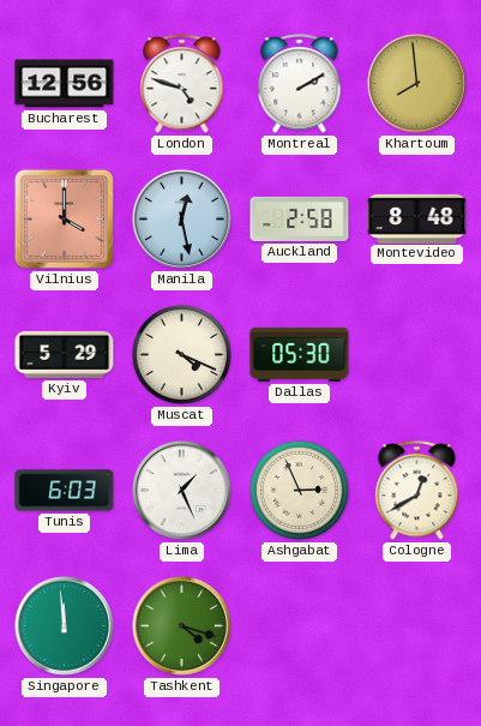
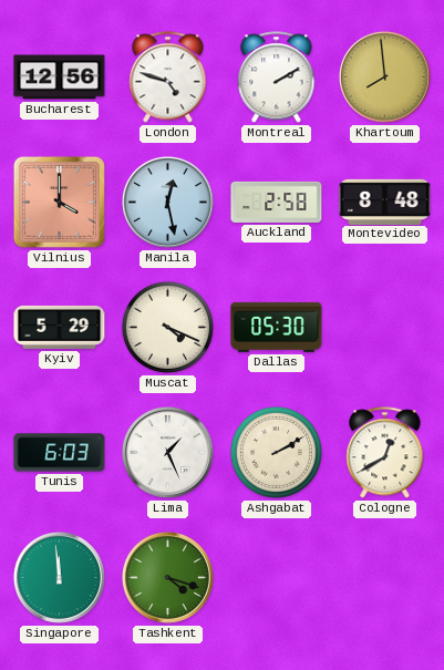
Ashgabat: 2:56 -> 2:10 (276, 452)
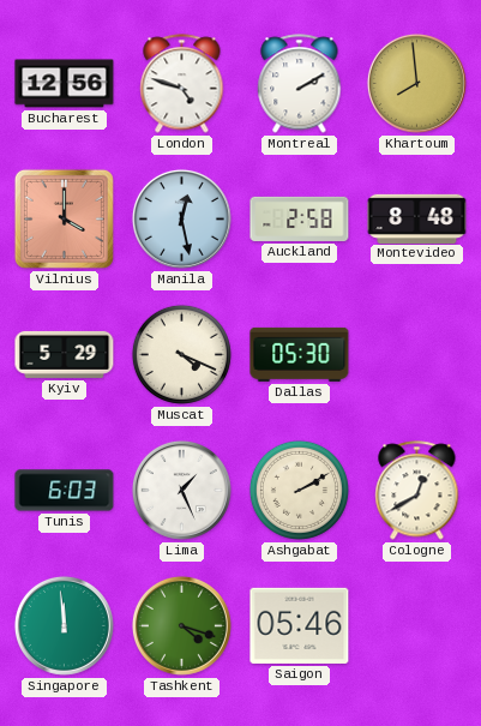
Saigon: none -> 05:46 (300, 625)
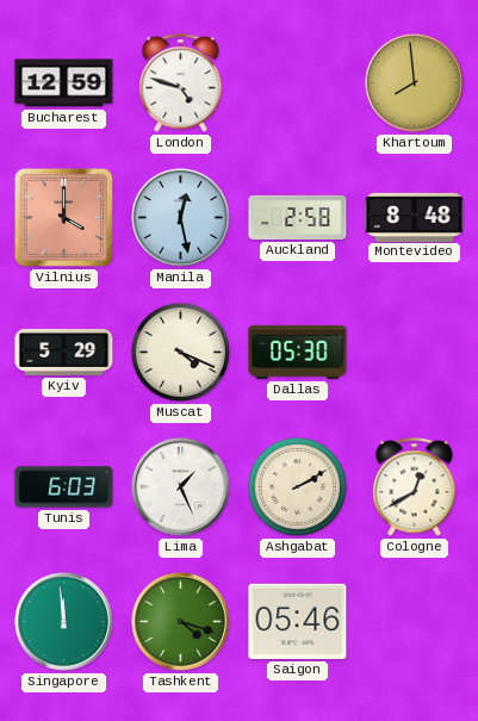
Bucharest: 12:56 -> 12:59 (64, 83)
Montreal: 2:10 -> none (300, 84)
